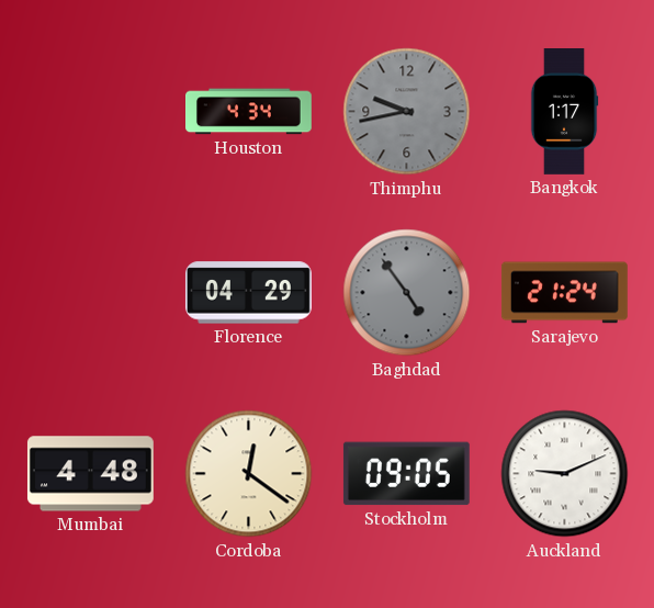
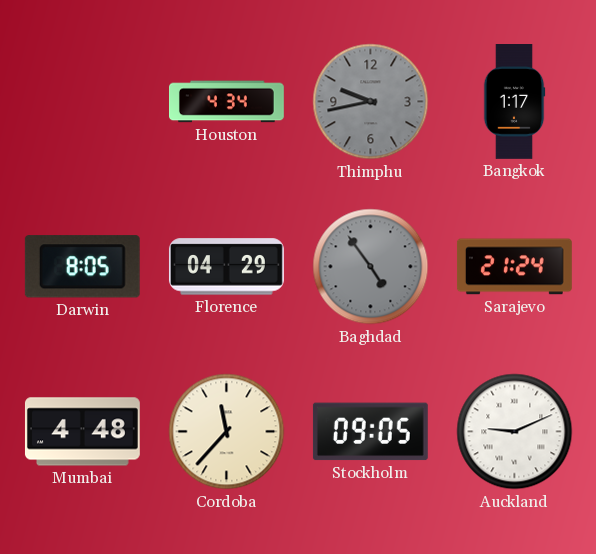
Darwin: none -> 8:05 (82, 267)
Cordoba: 12:21 -> 11:37 (227, 432)
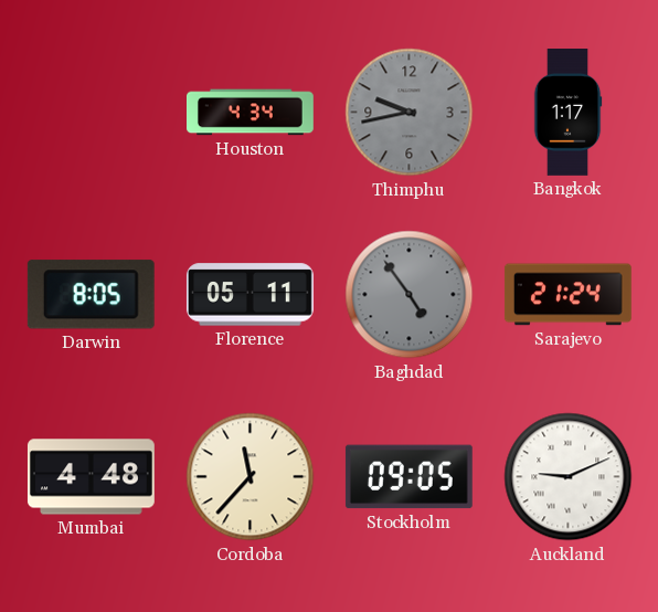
Florence: 04:29 -> 05:11 (250, 295)
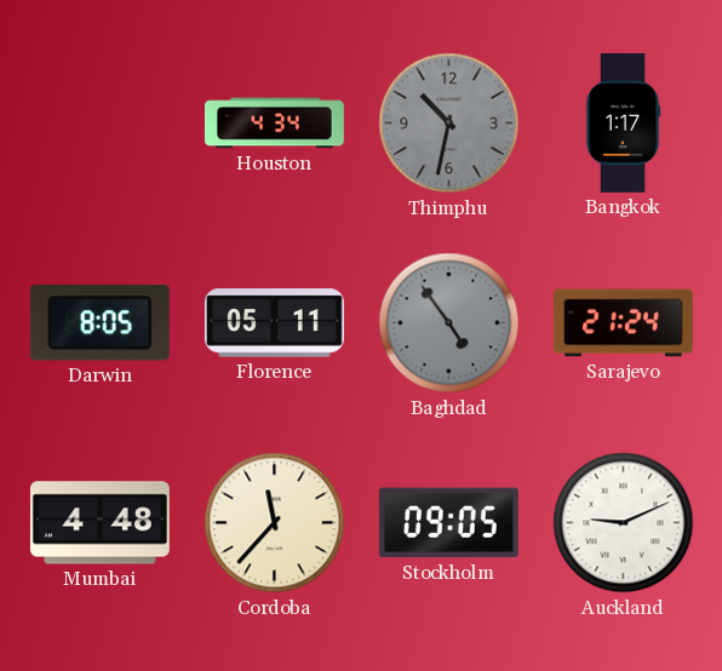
Thimphu: 9:43 -> 10:32 (449, 124)
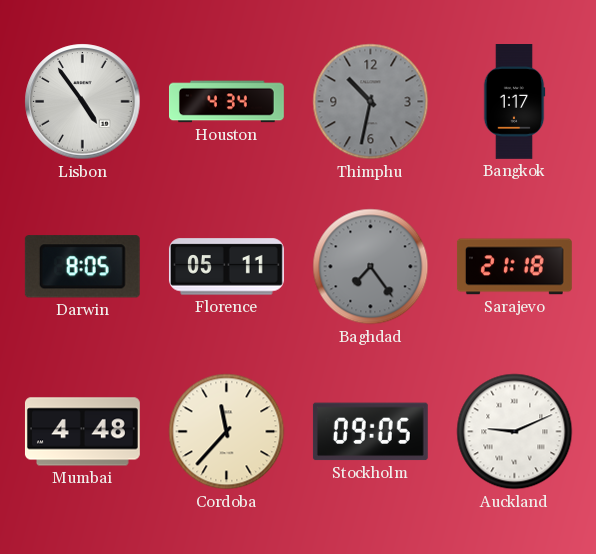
Lisbon: none -> 4:54 (83, 102)
Baghdad: 4:54 -> 7:24 (371, 267)
Sarajevo: 21:24 -> 21:18 (514, 267)
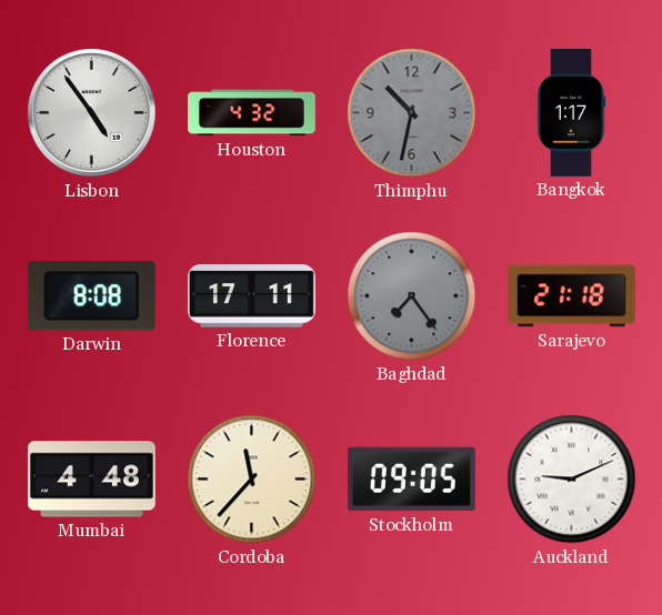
Houston: 4:34 -> 4:32 (252, 113)
Darwin: 8:05 -> 8:08 (91, 296)
Florence: 05:11 -> 17:11 (251, 296)
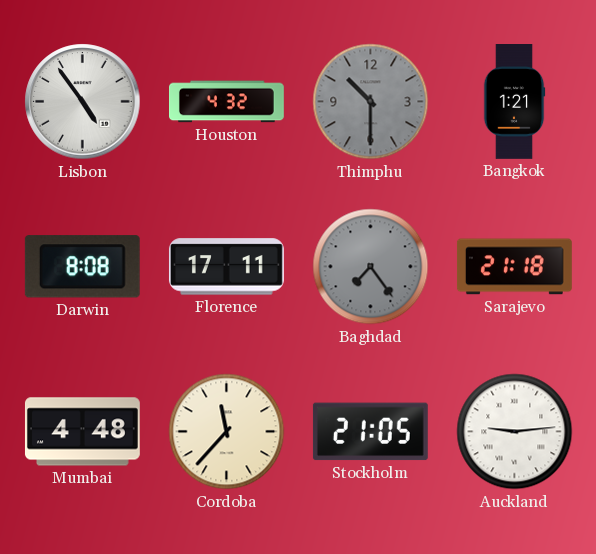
Thimphu: 10:32 -> 10:30 (371, 102)
Bangkok: 1:17 -> 1:21 (514, 102)
Stockholm: 09:05 -> 21:05 (370, 432)
Auckland: 9:11 -> 9:14 (515, 432)
